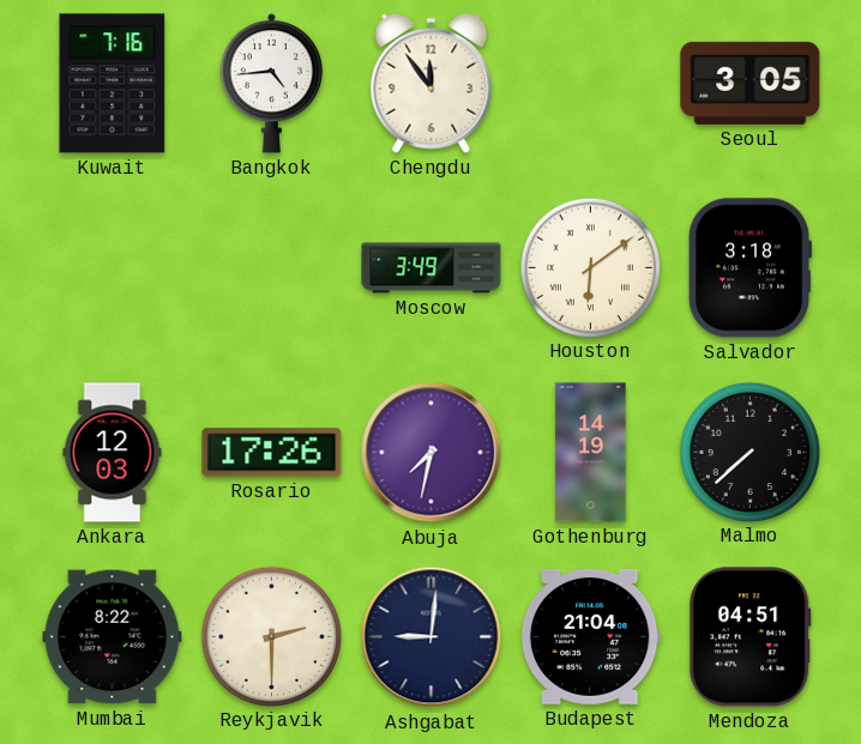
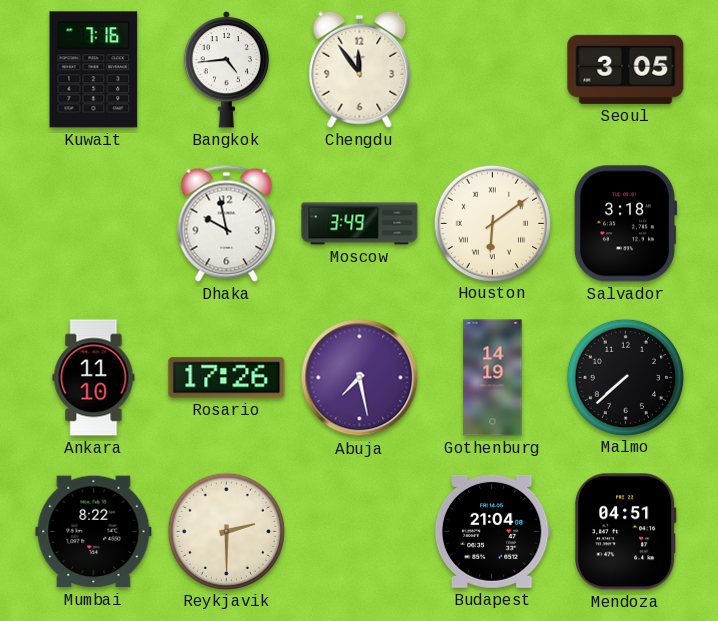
Dhaka: none -> 9:58 (227, 223)
Ankara: 12:03 -> 11:10 (94, 378)
Abuja: 7:32 -> 7:28 (360, 378)
Ashgabat: 9:01 -> none (432, 637)
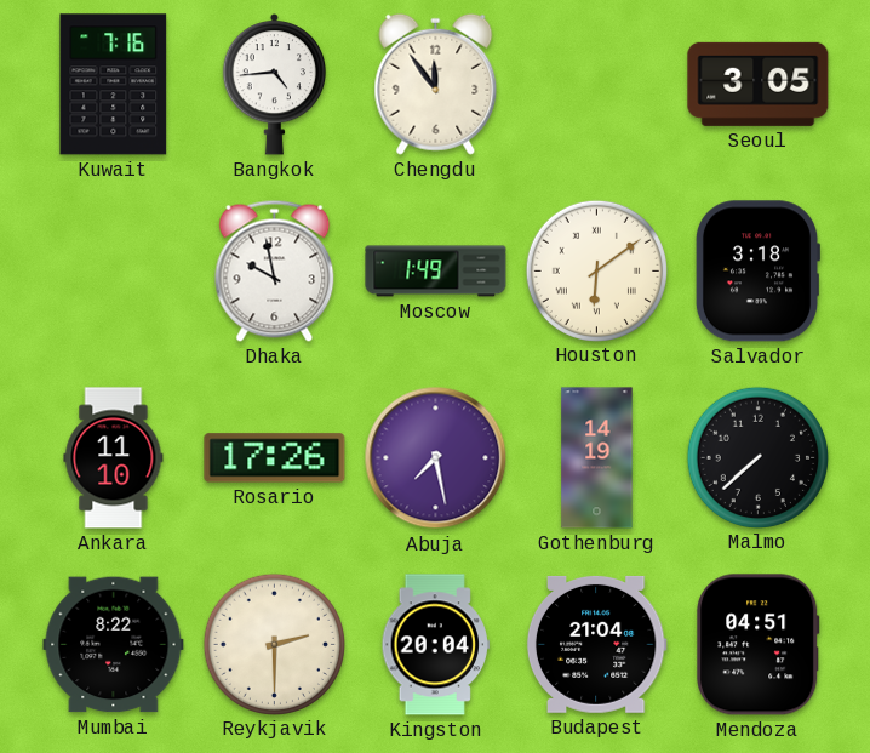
Moscow: 3:49 -> 1:49 (436, 272)
Kingston: none -> 20:04 (435, 645)
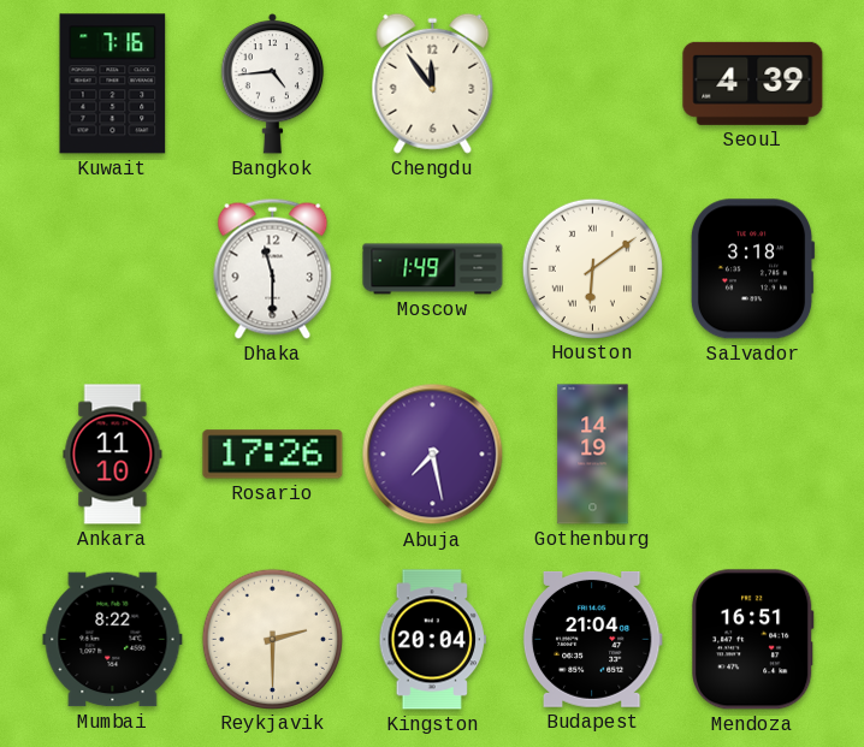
Seoul: 3:05 -> 4:39 (753, 83)
Dhaka: 9:58 -> 11:30 (273, 268)
Malmo: 7:38 -> none (757, 457)
Mendoza: 04:51 -> 16:51 (753, 640)
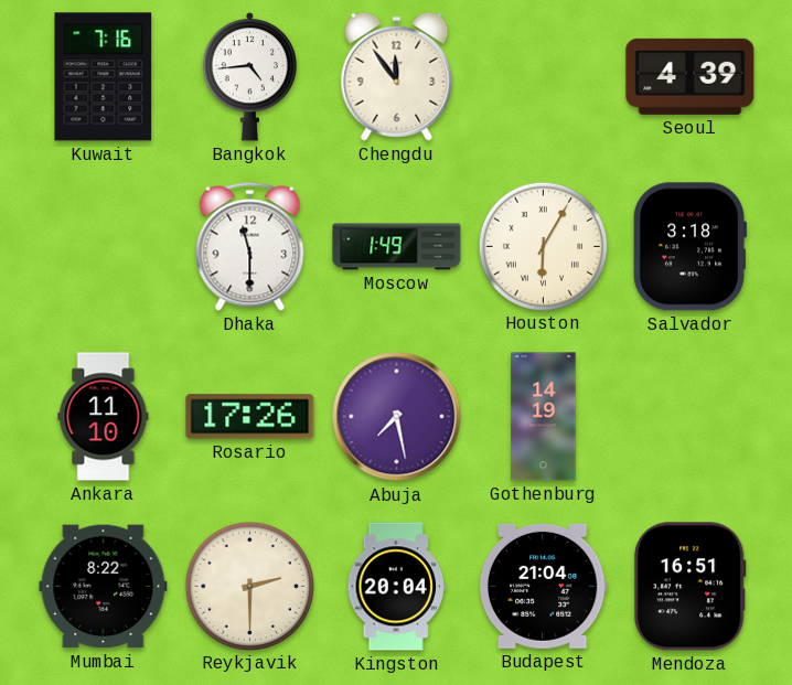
Houston: 6:09 -> 6:05 (543, 246)
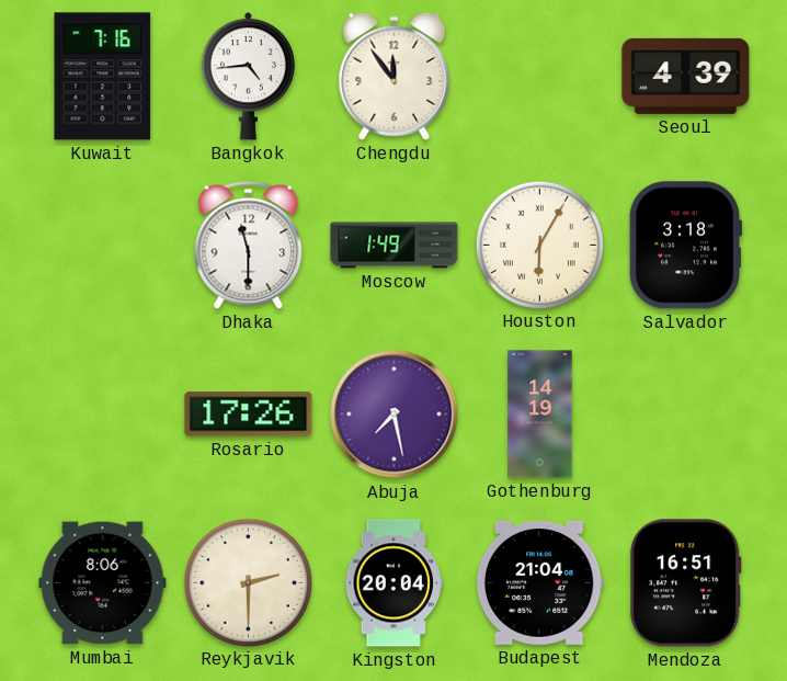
Ankara: 11:10 -> none (104, 417)
Mumbai: 8:22 -> 8:06 (103, 583)
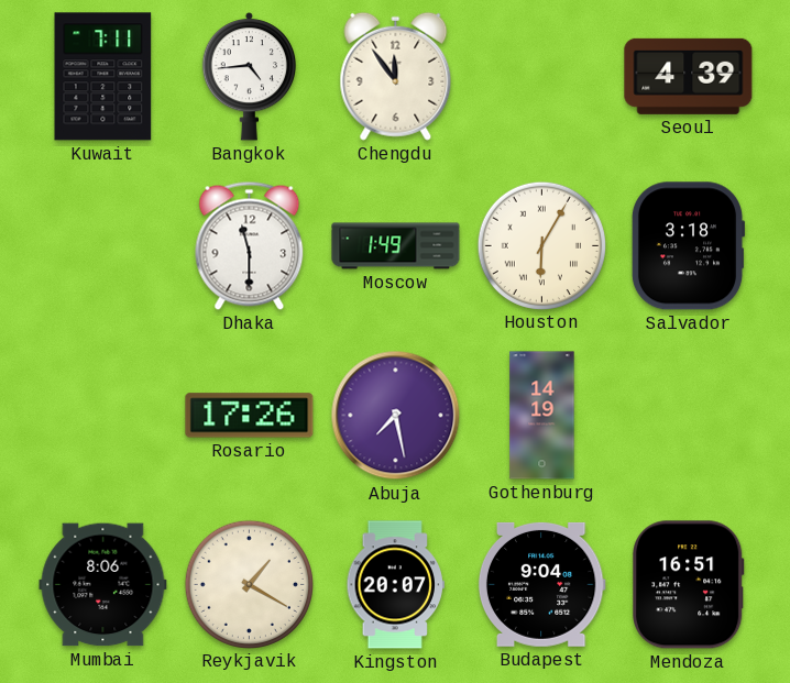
Kuwait: 7:16 -> 7:11 (103, 77)
Reykjavik: 2:30 -> 1:20 (249, 584)
Kingston: 20:04 -> 20:07 (395, 585)
Budapest: 21:04 -> 9:04 (541, 584)
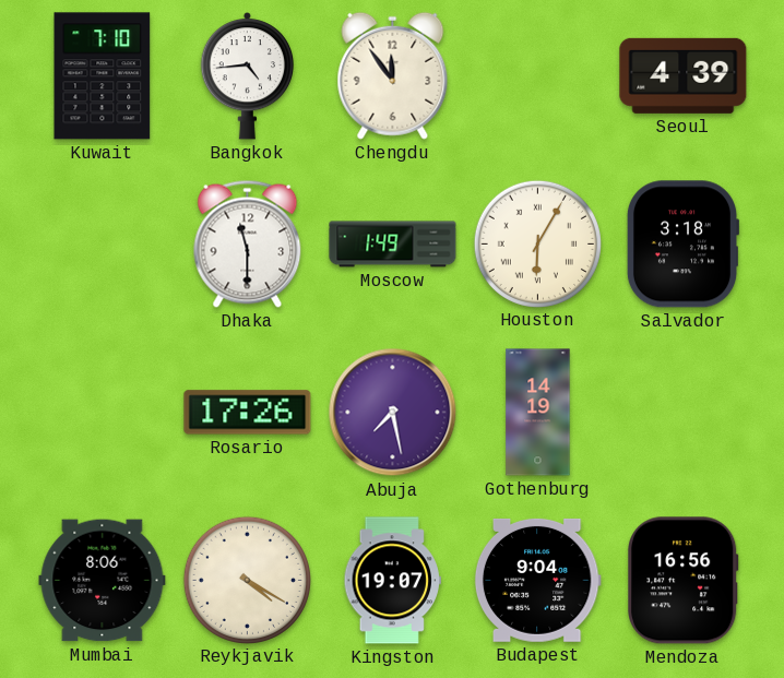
Kuwait: 7:11 -> 7:10 (103, 76)
Reykjavik: 1:20 -> 4:20 (247, 580)
Kingston: 20:07 -> 19:07 (392, 581)
Mendoza: 16:51 -> 16:56 (684, 581)
